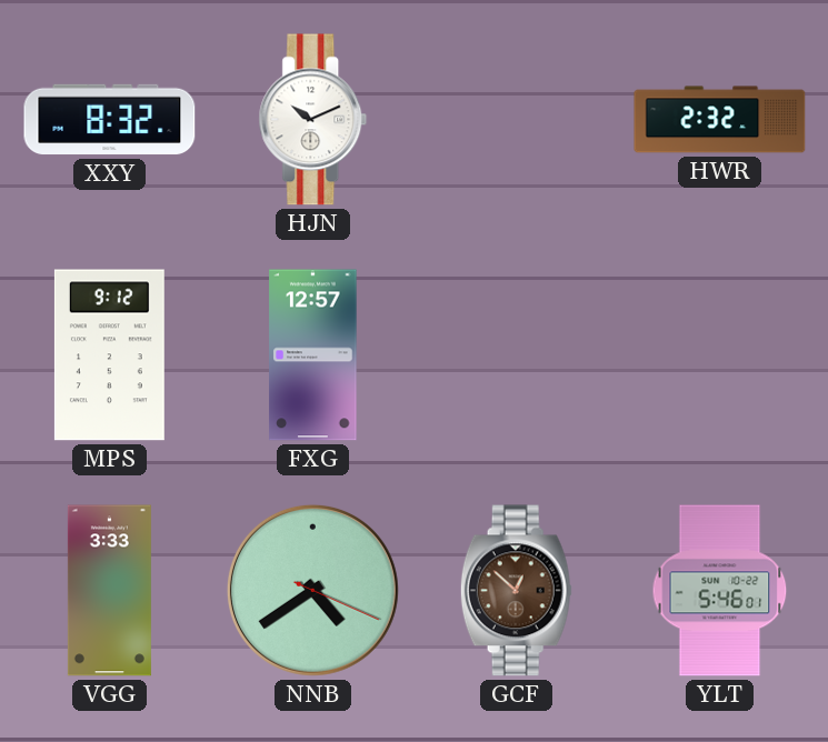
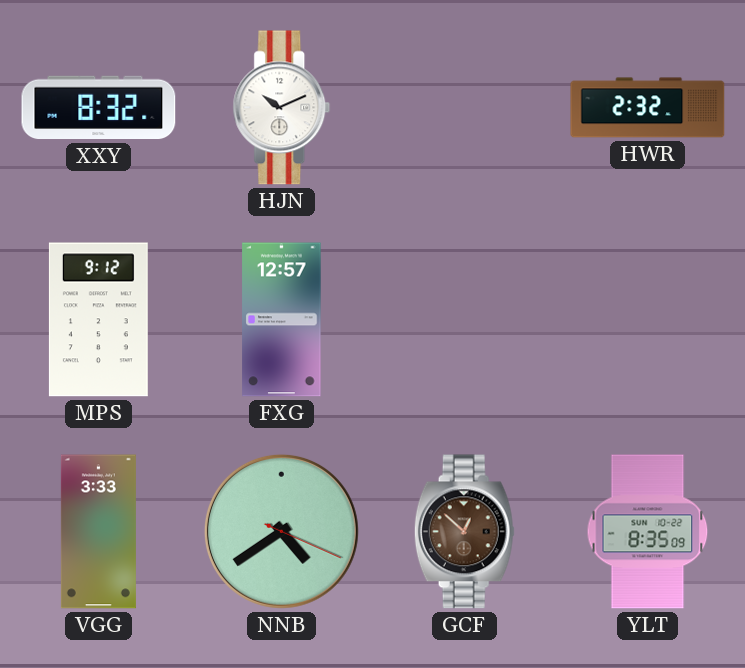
YLT: 5:46 -> 8:35 (648, 532)
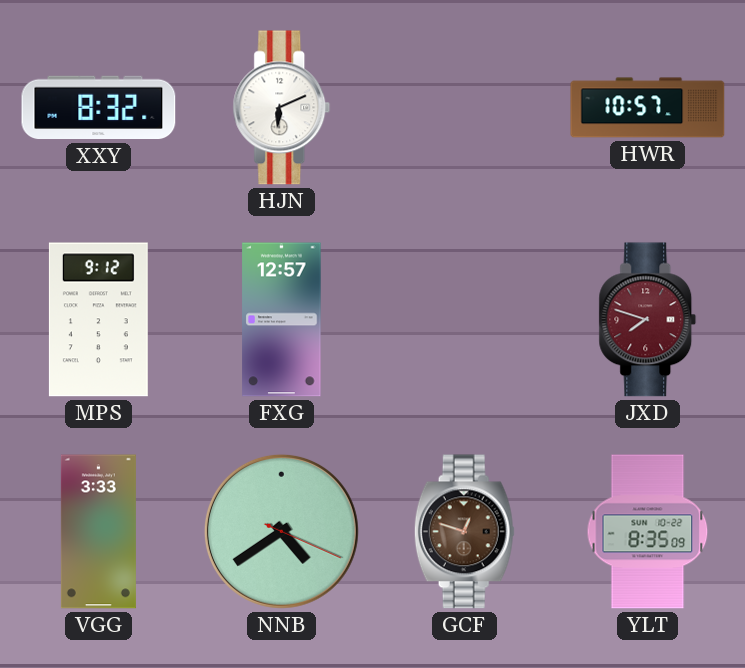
HJN: 10:11 -> 6:11 (282, 108)
HWR: 2:32 -> 10:57 (648, 108)
JXD: none -> 7:48 (648, 320)
GCF: 12:52 -> 12:48 (464, 532)
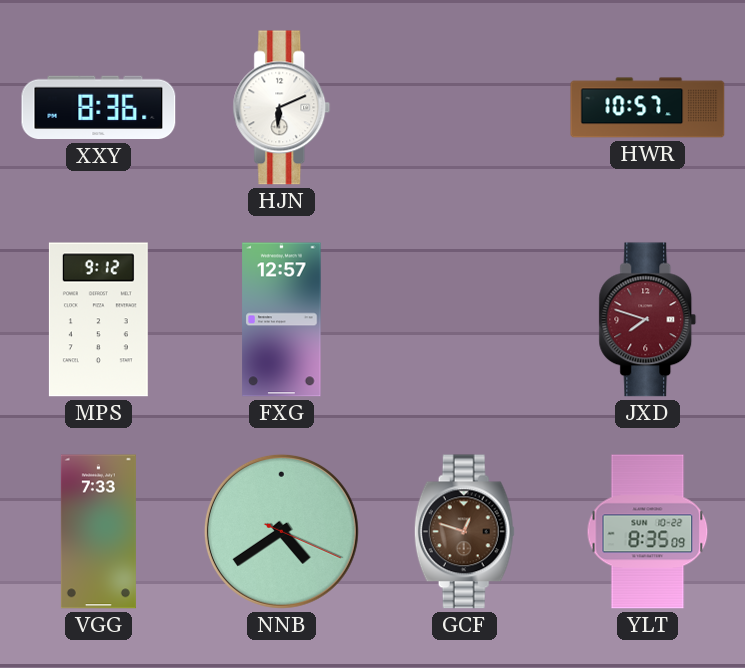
XXY: 8:32 -> 8:36 (99, 108)
VGG: 3:33 -> 7:33 (98, 532)
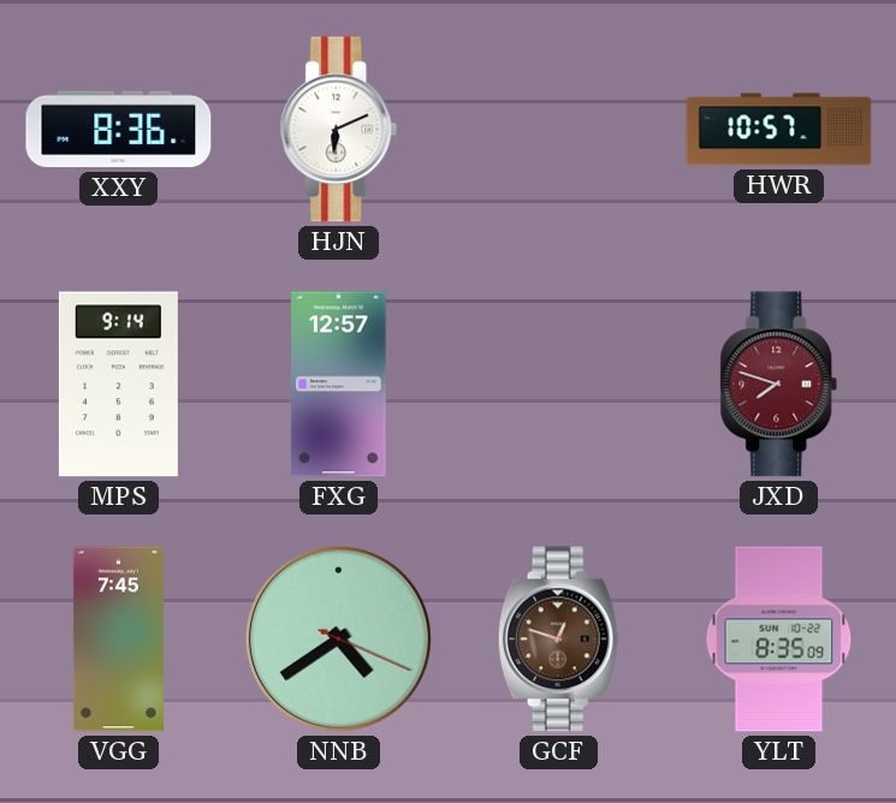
MPS: 9:12 -> 9:14 (118, 385)
VGG: 7:33 -> 7:45 (118, 640)
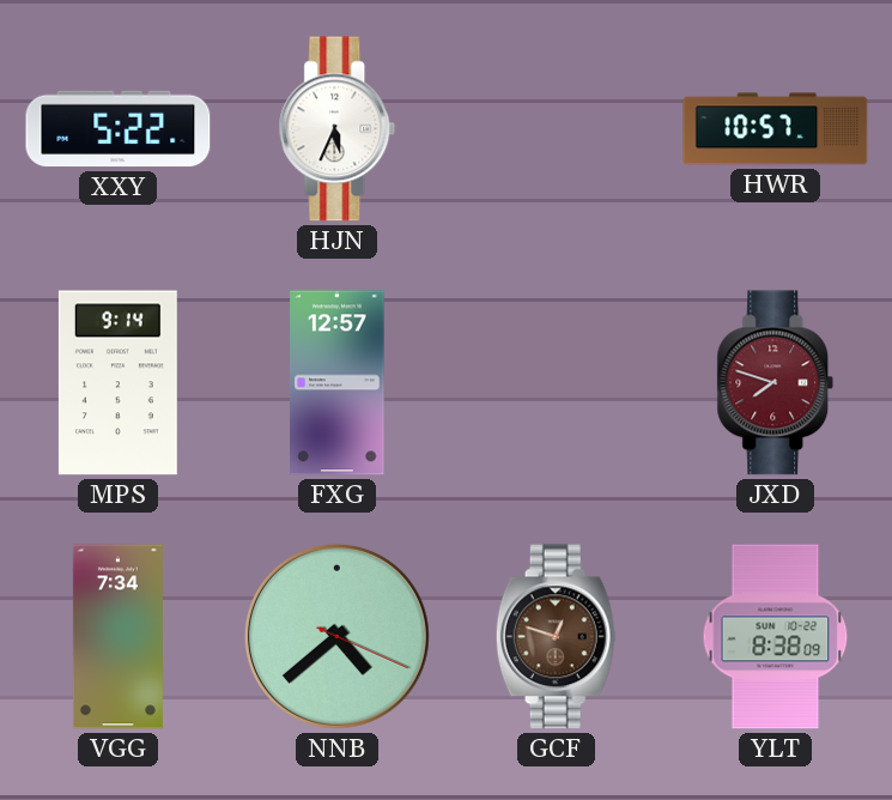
XXY: 8:36 -> 5:22 (119, 129)
HJN: 6:11 -> 5:34 (338, 129)
VGG: 7:45 -> 7:34 (117, 637)
NNB: 4:39 -> 4:38 (336, 636)
YLT: 8:35 -> 8:38 (776, 637)
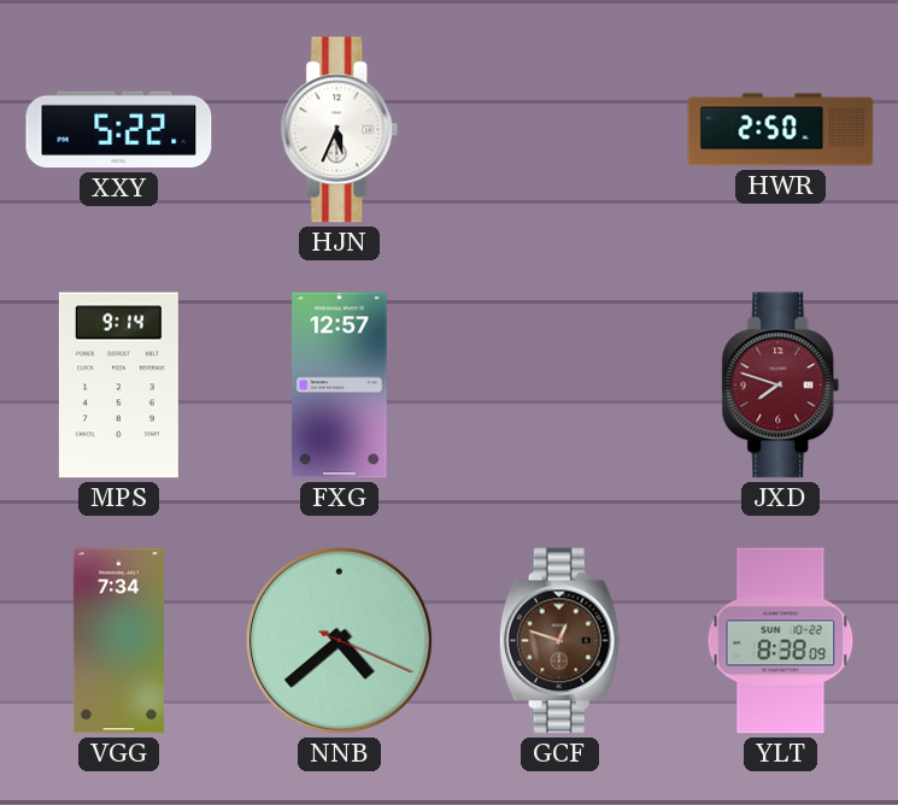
HWR: 10:57 -> 2:50 (781, 130)
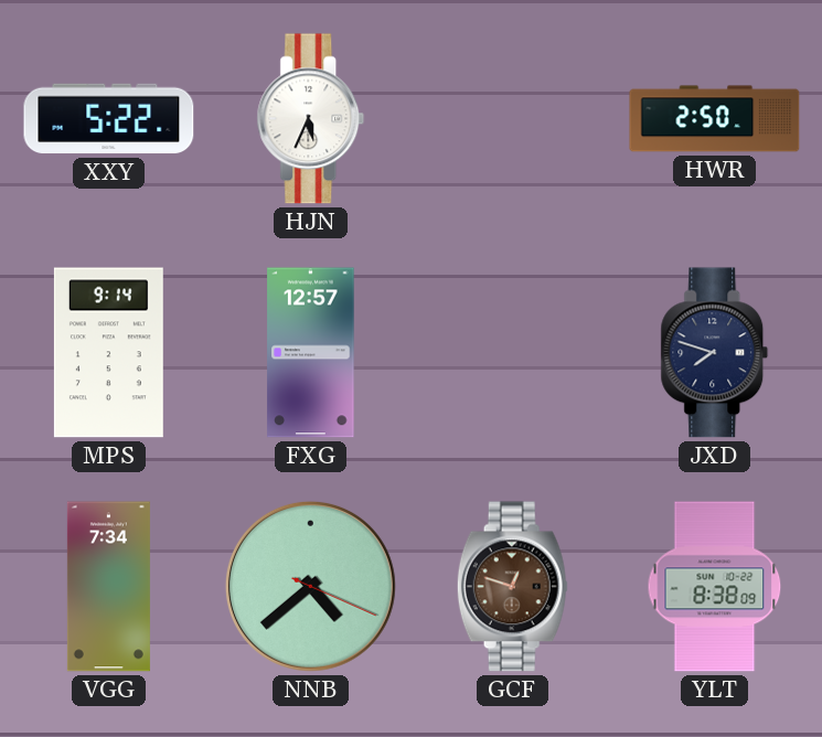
JXD dial: burgundy -> navy (715, 353)
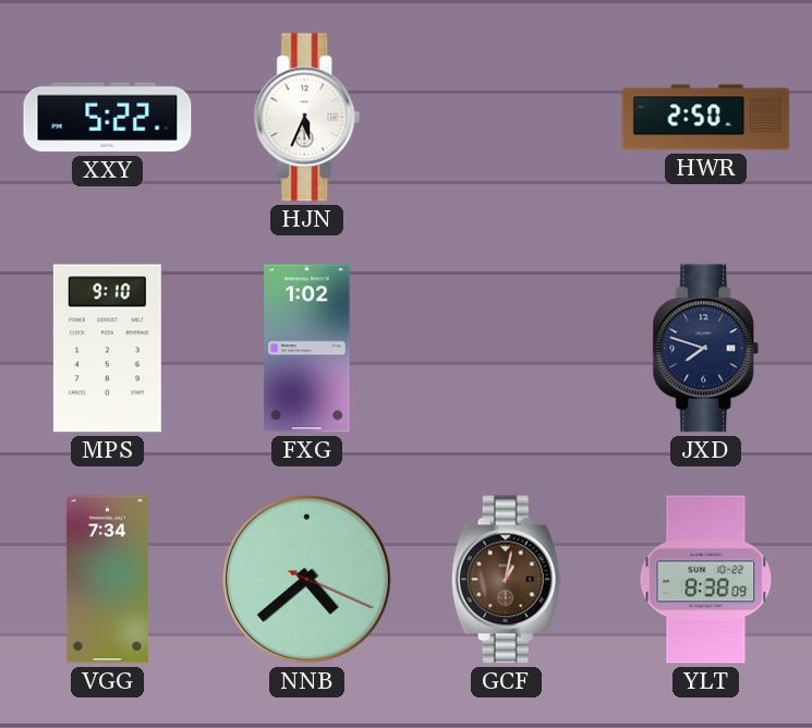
MPS: 9:14 -> 9:10 (107, 349)
FXG: 12:57 -> 1:02 (307, 349)
GCF: 12:48 -> 1:02 (506, 580)
